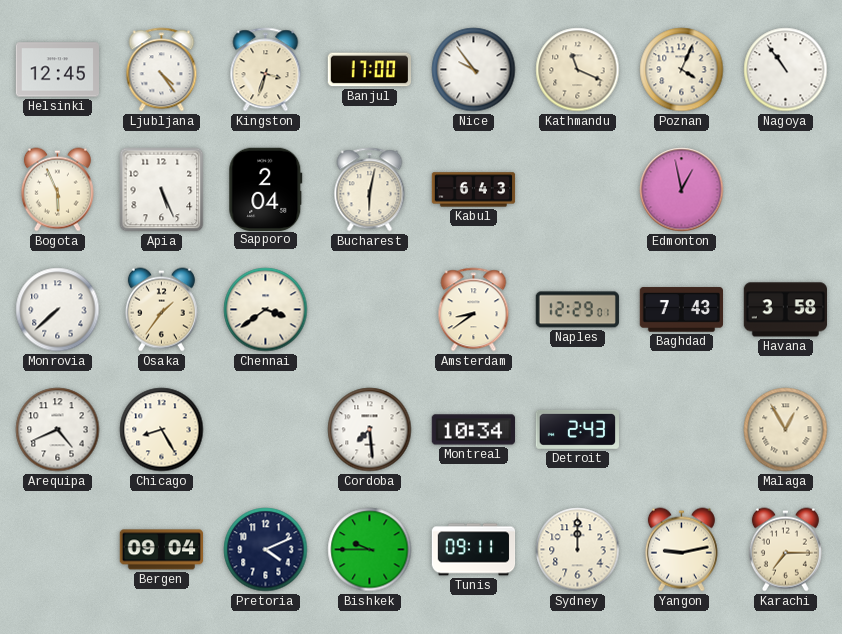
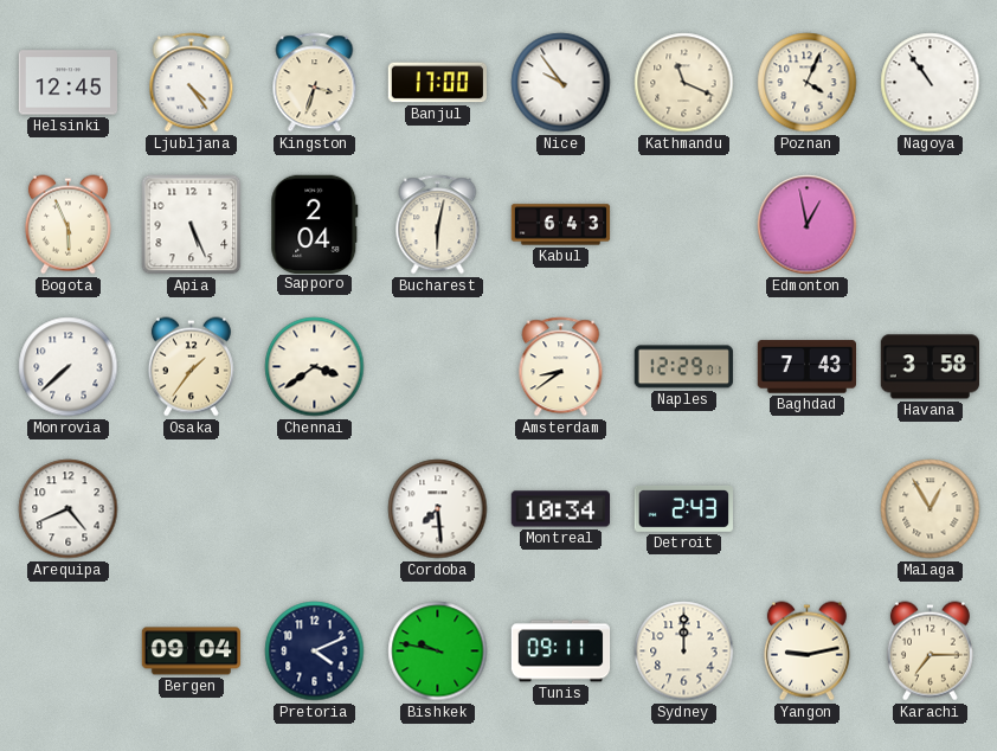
Chicago: 8:25 -> none (162, 430)
Bishkek: 9:45 -> 9:47 (438, 651)
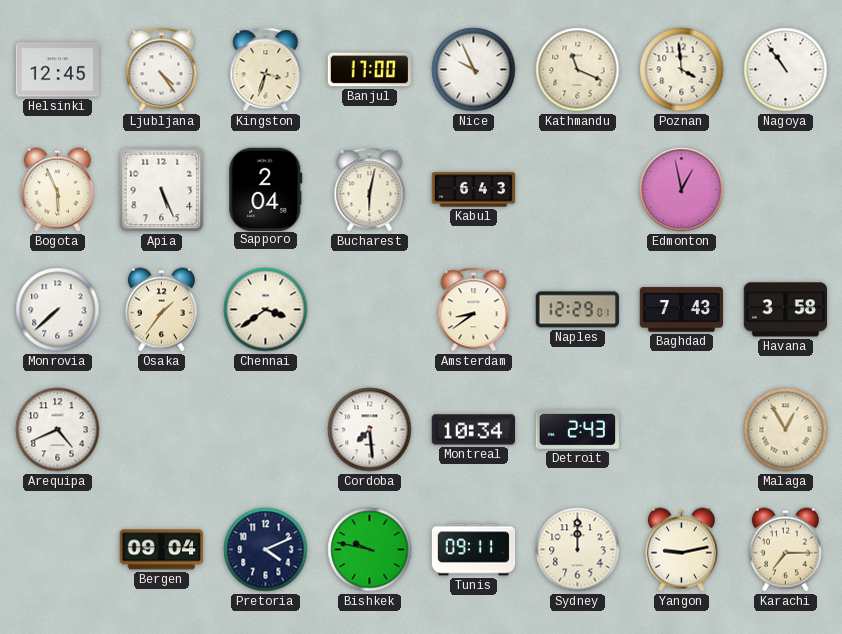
Nice: 9:54 -> 9:56 (474, 70)
Poznan: 4:04 -> 3:59 (682, 70)
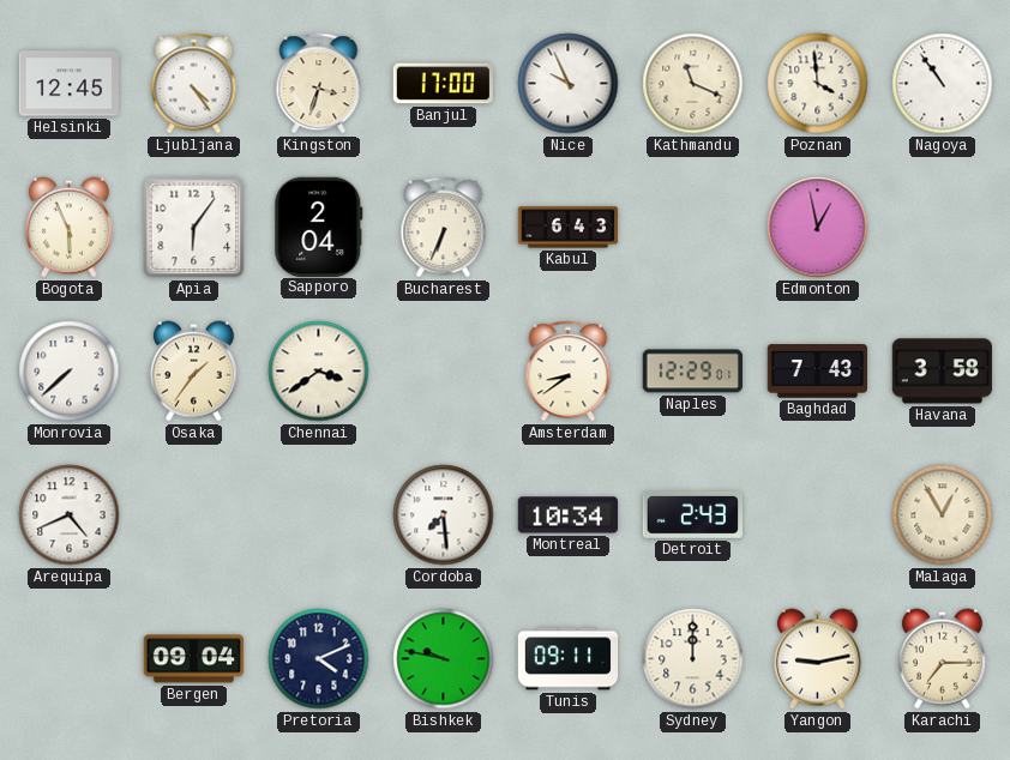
Apia: 5:26 -> 6:06 (194, 228)
Bucharest: 6:02 -> 6:34 (444, 228)
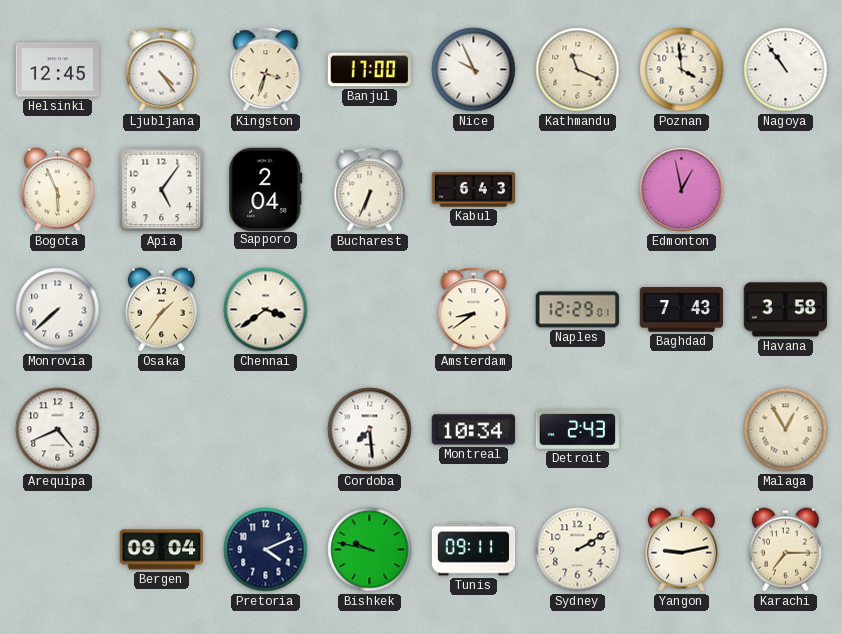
Apia: 6:06 -> 5:06 (162, 190)
Sydney: 12:00 -> 2:10 (578, 550)
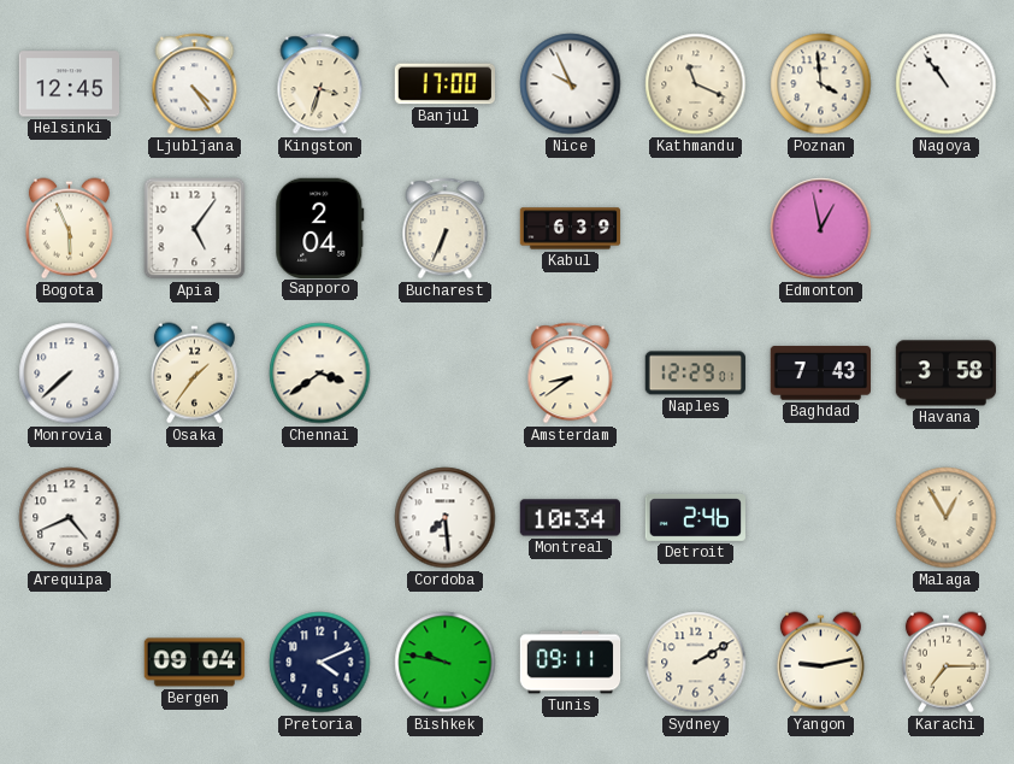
Kabul: 6:43 -> 6:39 (571, 229)
Detroit: 2:43 -> 2:46 (695, 517)
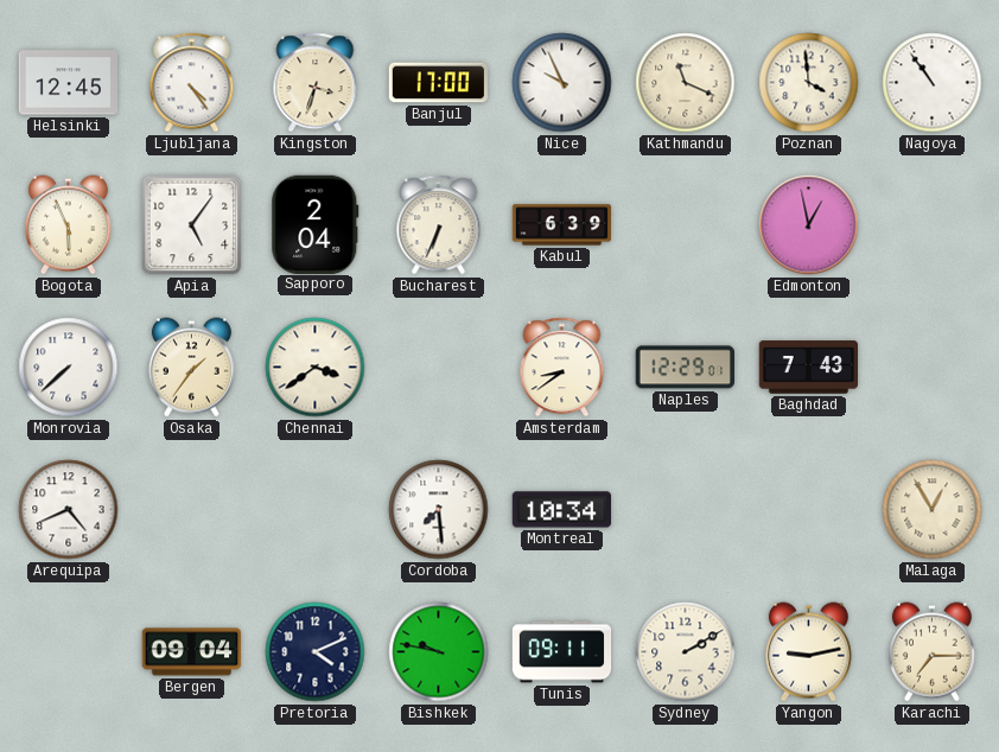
Havana: 3:58 -> none (945, 374)
Detroit: 2:46 -> none (695, 517)
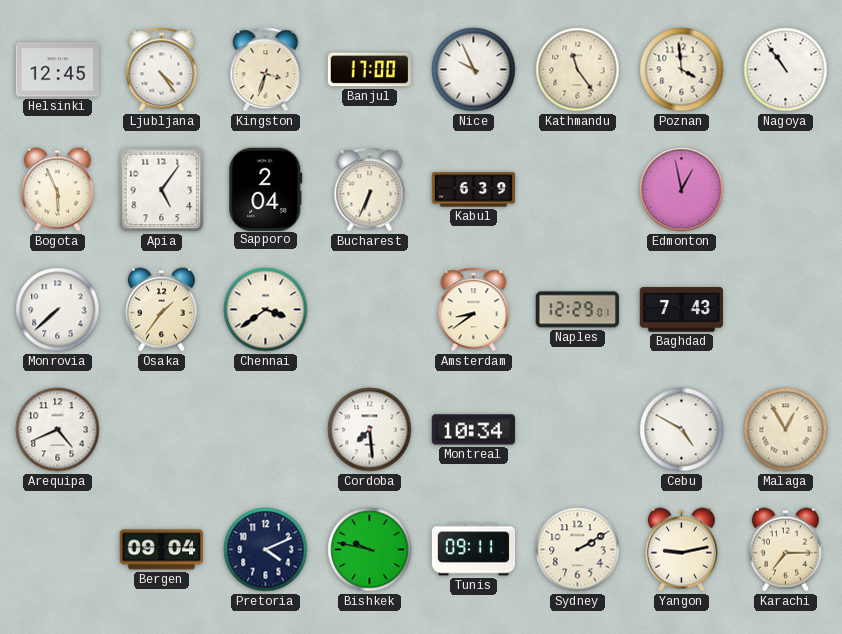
Kathmandu: 11:19 -> 11:24 (578, 70)
Cebu: none -> 4:50 (682, 430)
